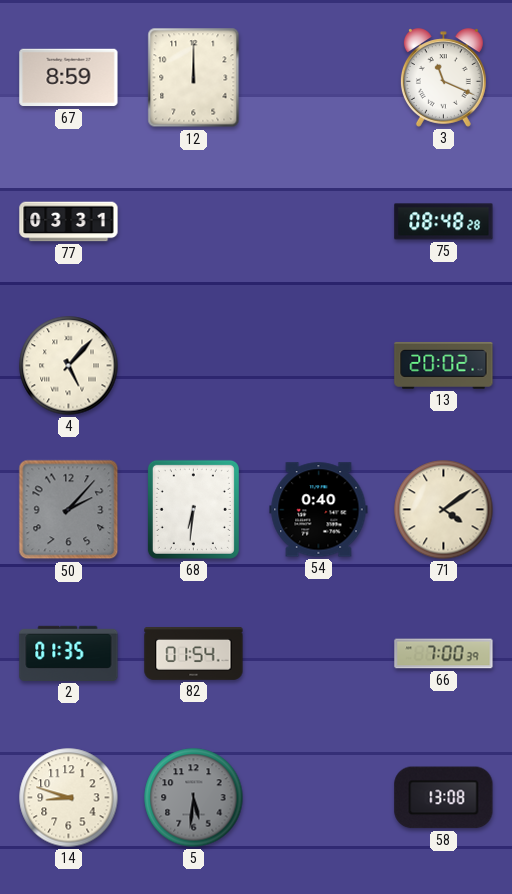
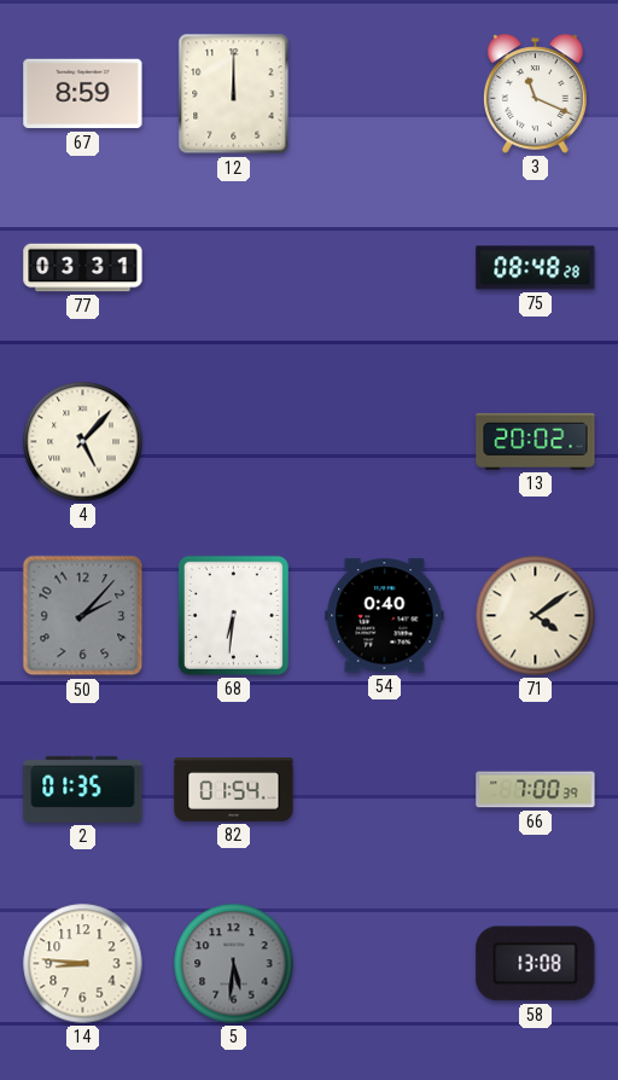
14: 8:48 -> 8:46 (83, 964)
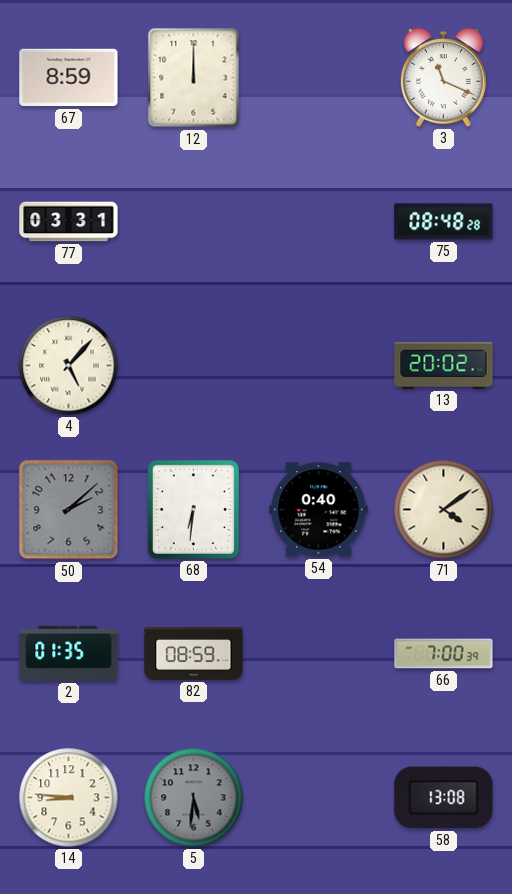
50: 2:07 -> 2:08 (69, 510)
82: 01:54 -> 08:59 (194, 654)
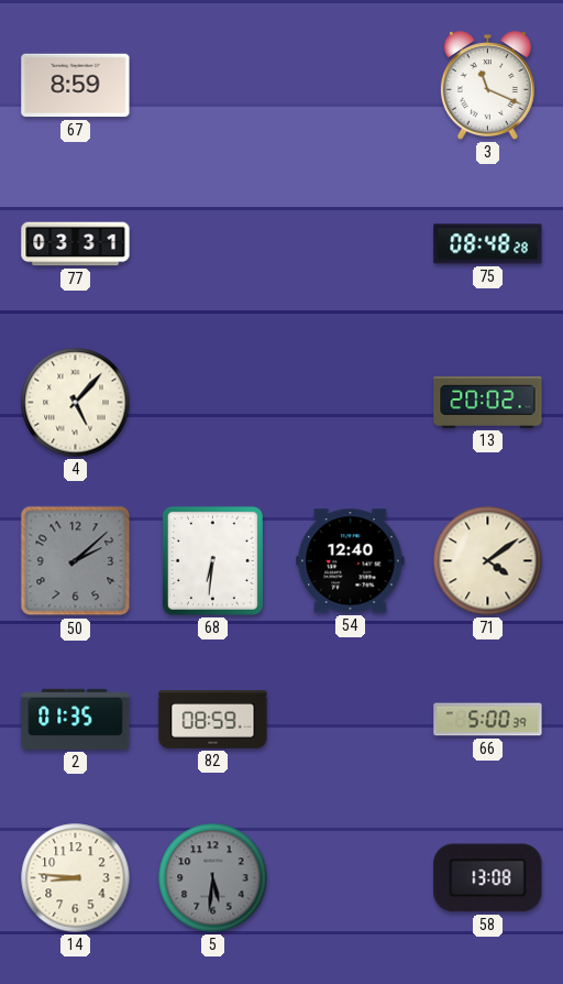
12: 12:00 -> none (194, 78)
54: 0:40 -> 12:40 (351, 561)
66: 7:00 -> 5:00 (488, 720)
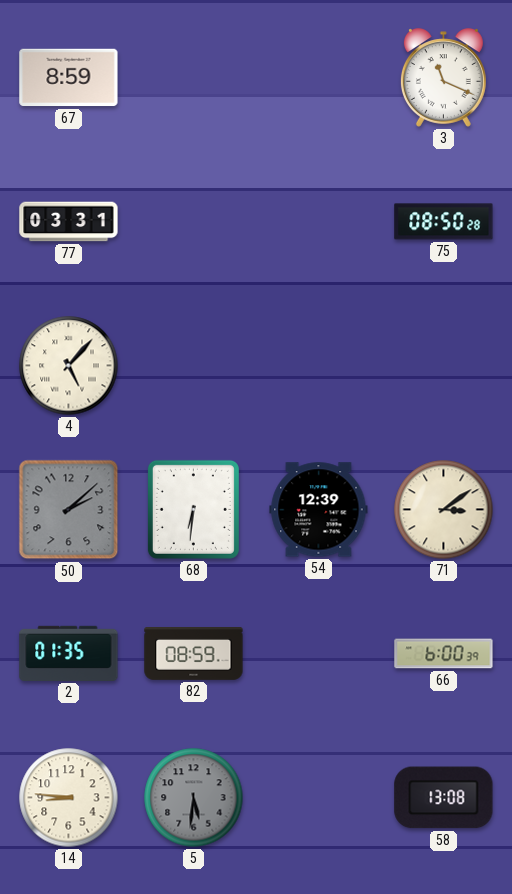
75: 08:48 -> 08:50 (444, 222)
13: 20:02 -> none (488, 403)
54: 12:40 -> 12:39 (319, 510)
71: 4:09 -> 3:09 (444, 510)
66: 5:00 -> 6:00 (444, 654)
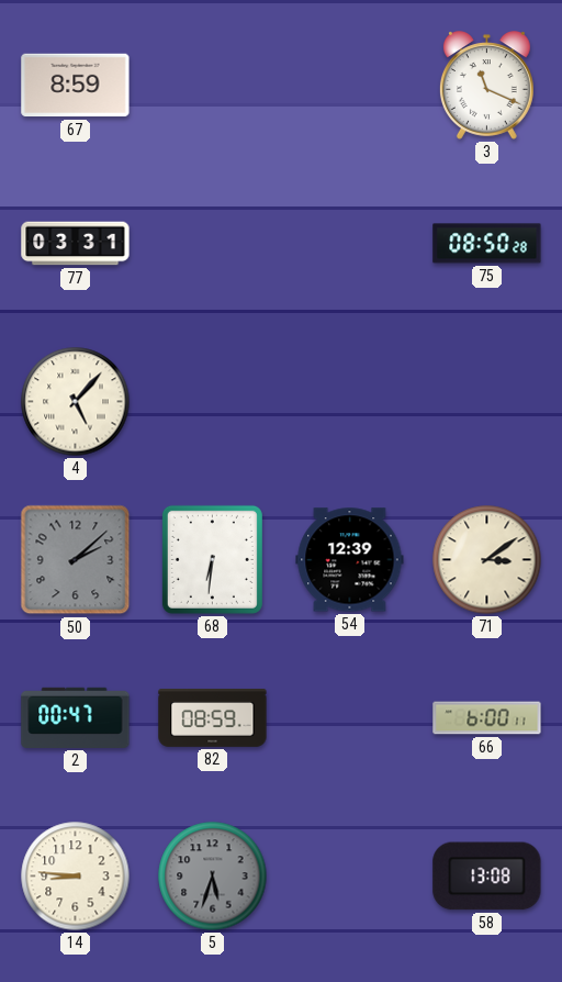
2: 01:35 -> 00:47 (76, 717)
66: 6:00:39 -> 6:00:11 (487, 718)
5: 5:31 -> 5:33 (213, 877)
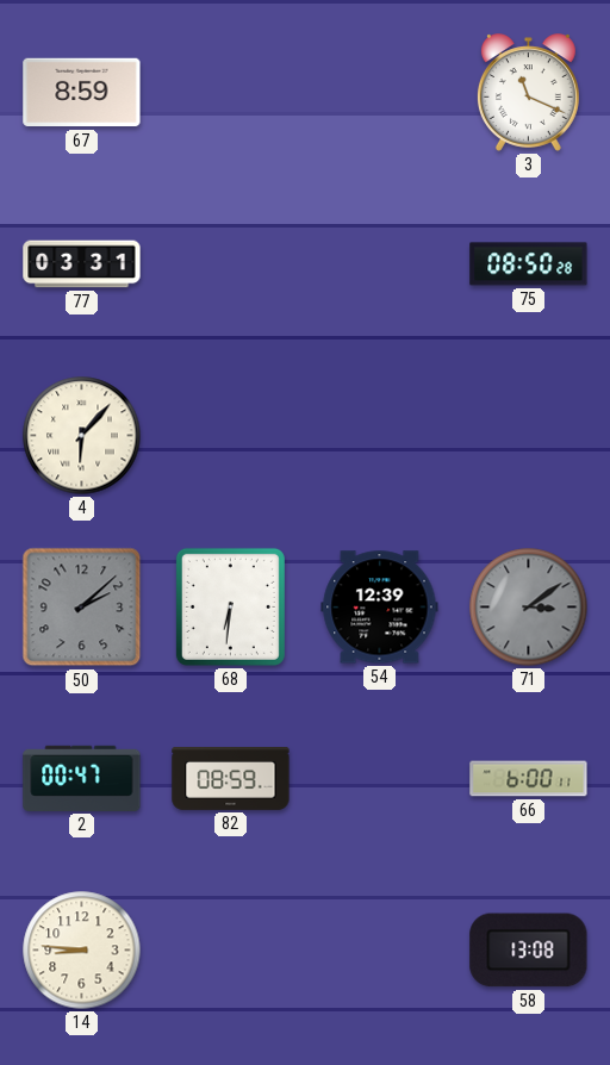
4: 5:07 -> 6:07 (82, 436)
71 dial: cream -> grey (529, 608)
5: 5:33 -> none (213, 877)
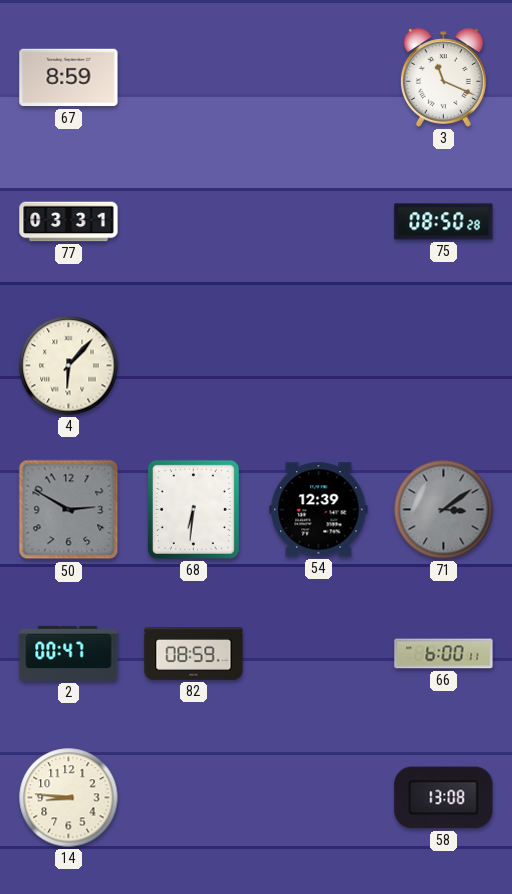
50: 2:08 -> 2:50 (69, 510)
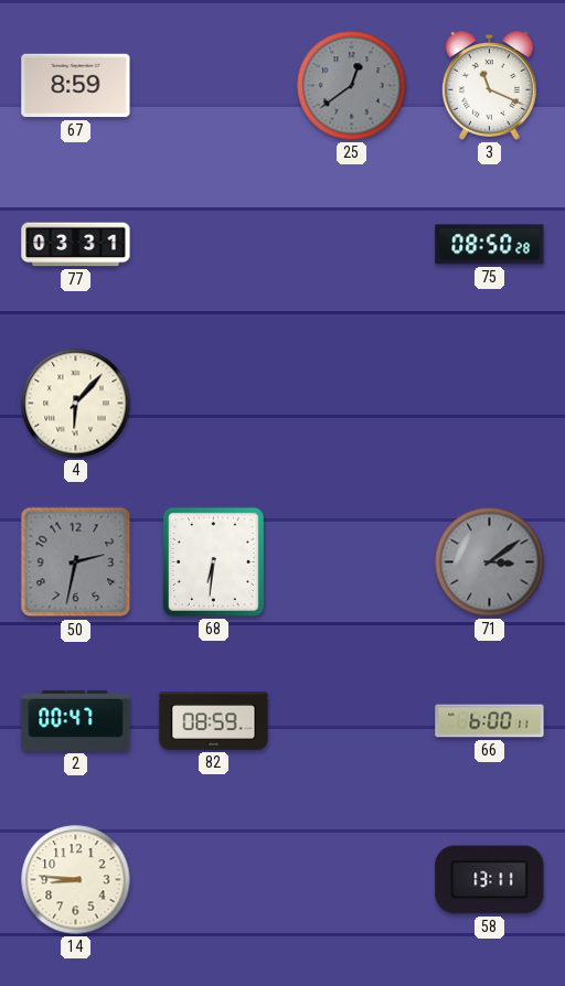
25: none -> 12:39 (352, 86)
50: 2:50 -> 2:32 (76, 562)
54: 12:39 -> none (319, 510)
58: 13:08 -> 13:11 (490, 880)
